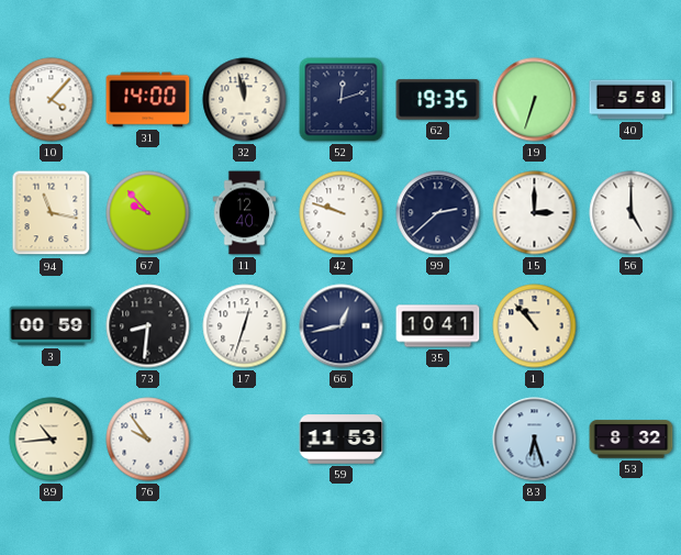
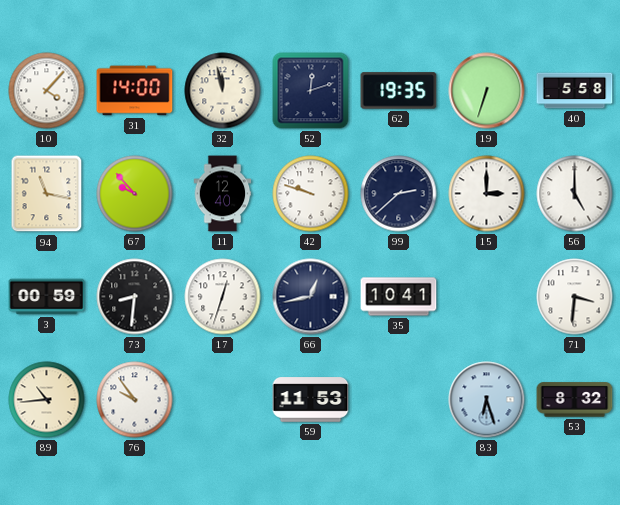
1: 10:53 -> none (535, 326)
71: none -> 3:31 (575, 297)
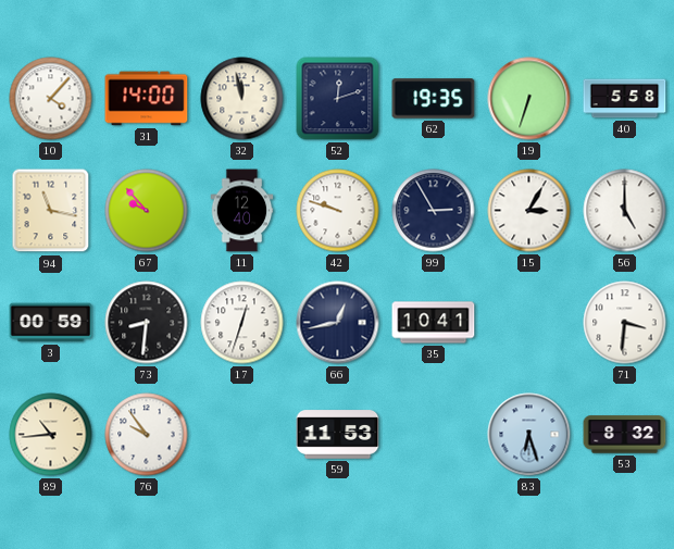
99: 2:38 -> 2:55 (434, 211)
15: 3:00 -> 3:05 (529, 211)
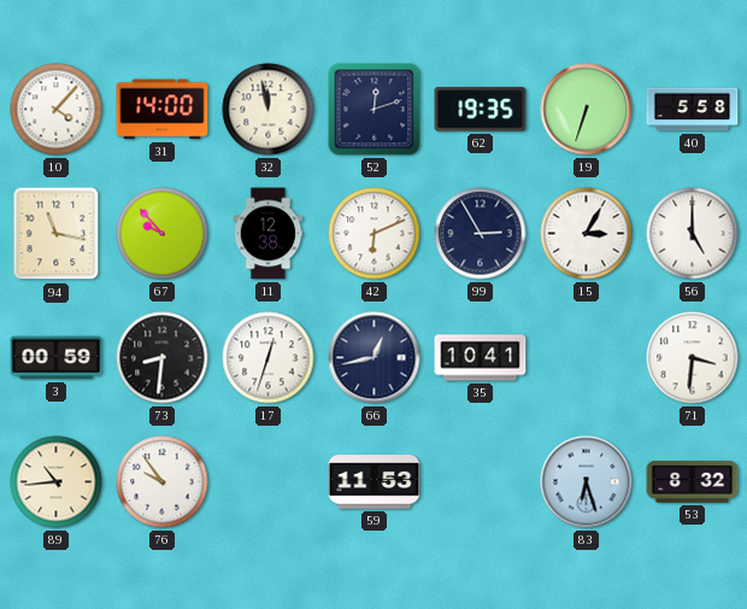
11: 12:40 -> 12:38 (269, 234)
42: 9:48 -> 6:11 (375, 234)
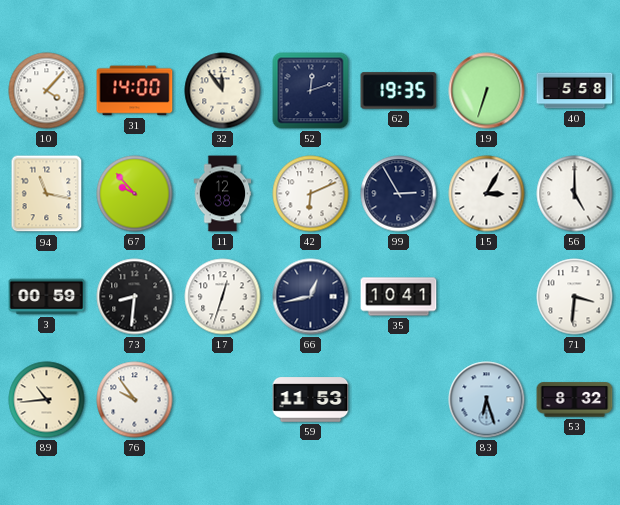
32: 11:58 -> 11:54 (223, 91)
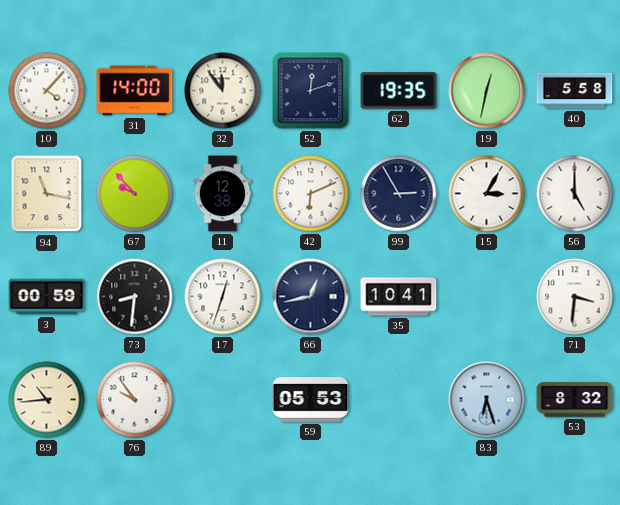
19: 6:33 -> 12:32 (487, 91)
59: 11:53 -> 05:53 (311, 400)
